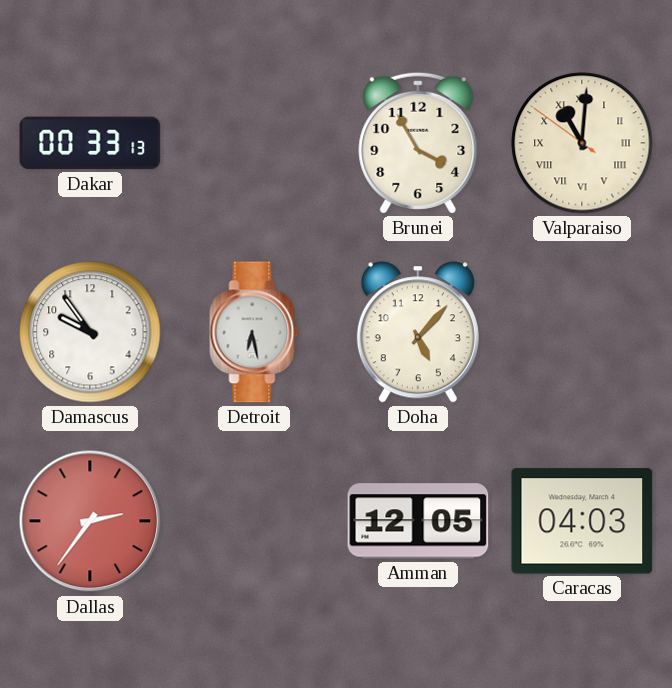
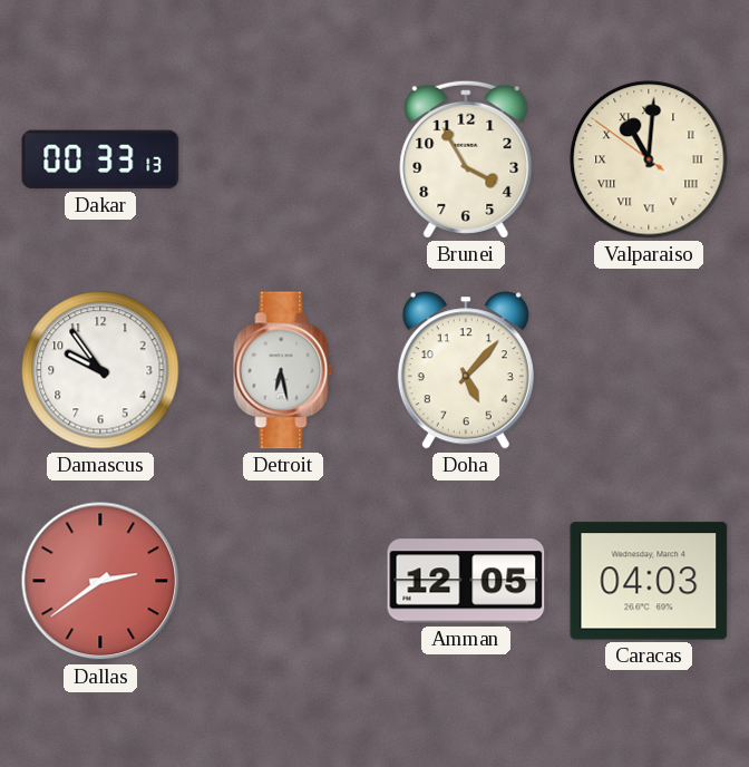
Dallas: 2:36 -> 2:39 (100, 581)
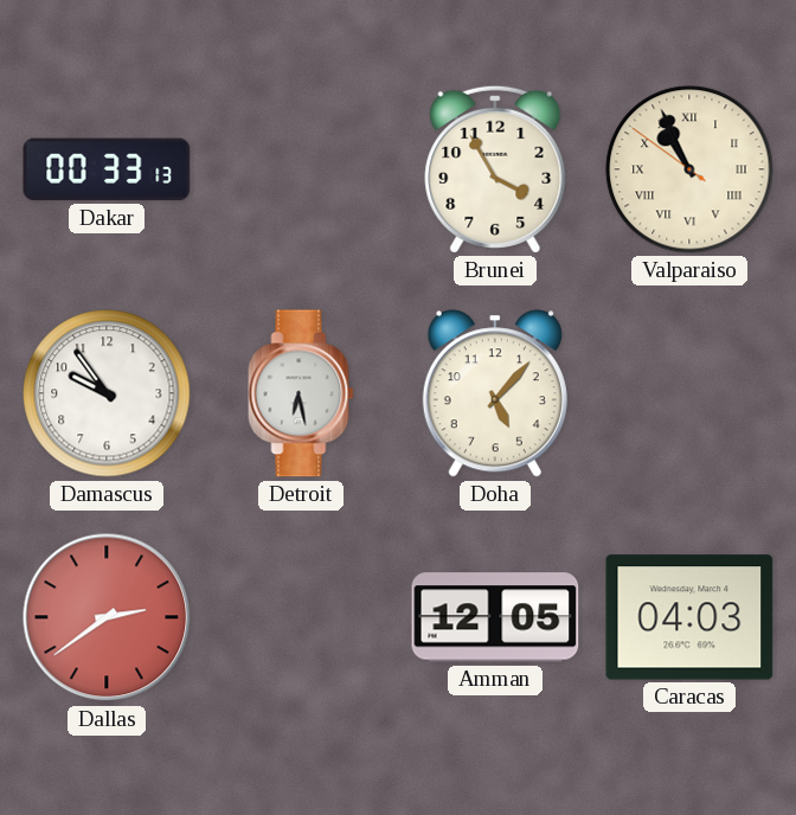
Valparaiso: 11:00 -> 10:55 (689, 169)
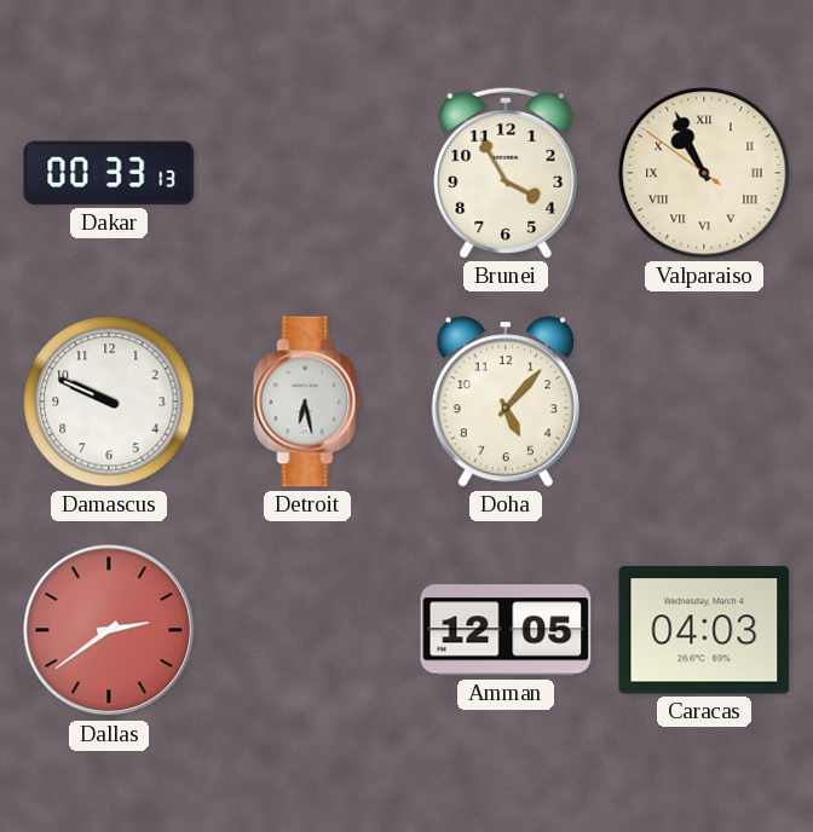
Damascus: 9:54 -> 9:49 (109, 401)
